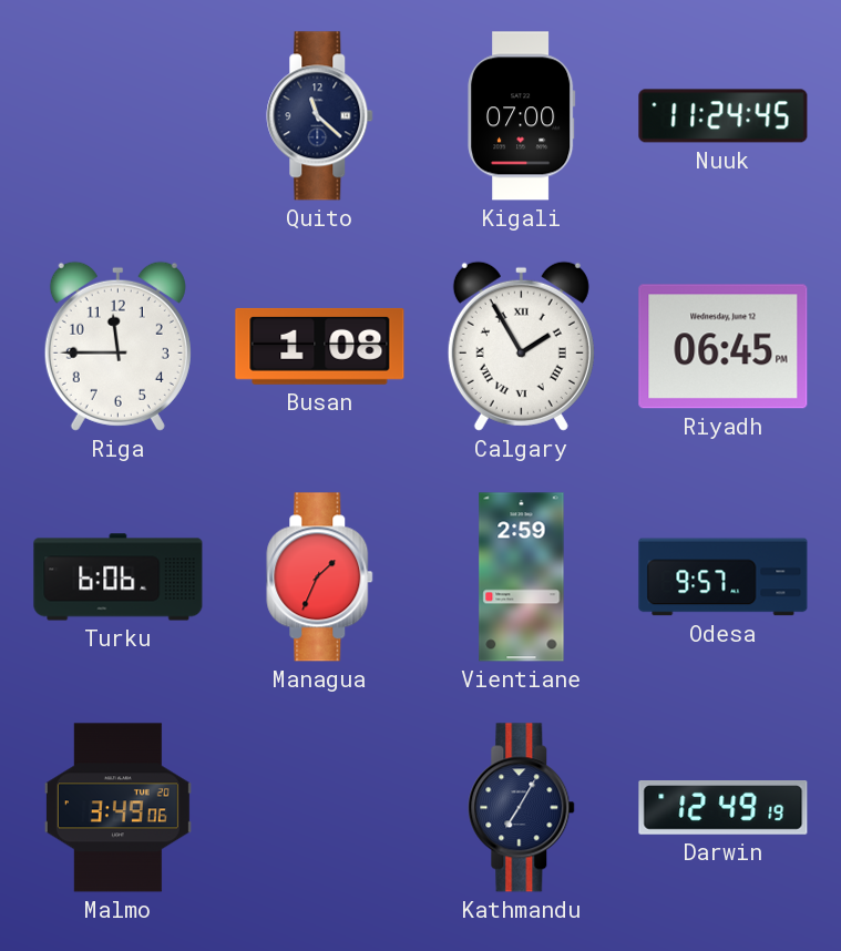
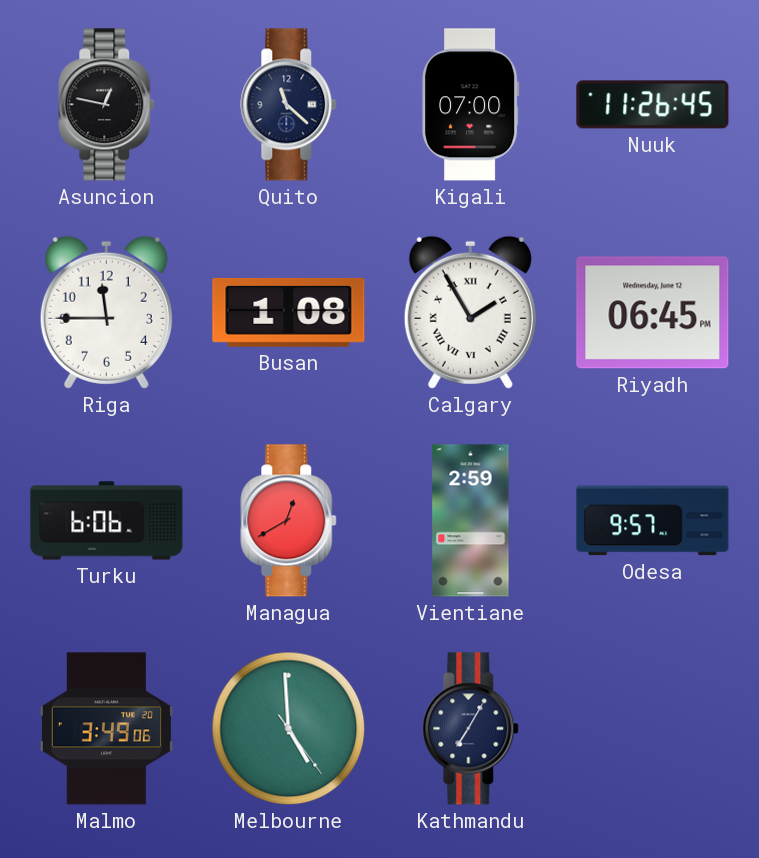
Asuncion: none -> 12:47 (107, 105)
Nuuk: 11:24 -> 11:26 (653, 105)
Managua: 1:34 -> 12:40 (289, 521)
Melbourne: none -> 4:59 (289, 729)
Darwin: 12:49 -> none (724, 808)
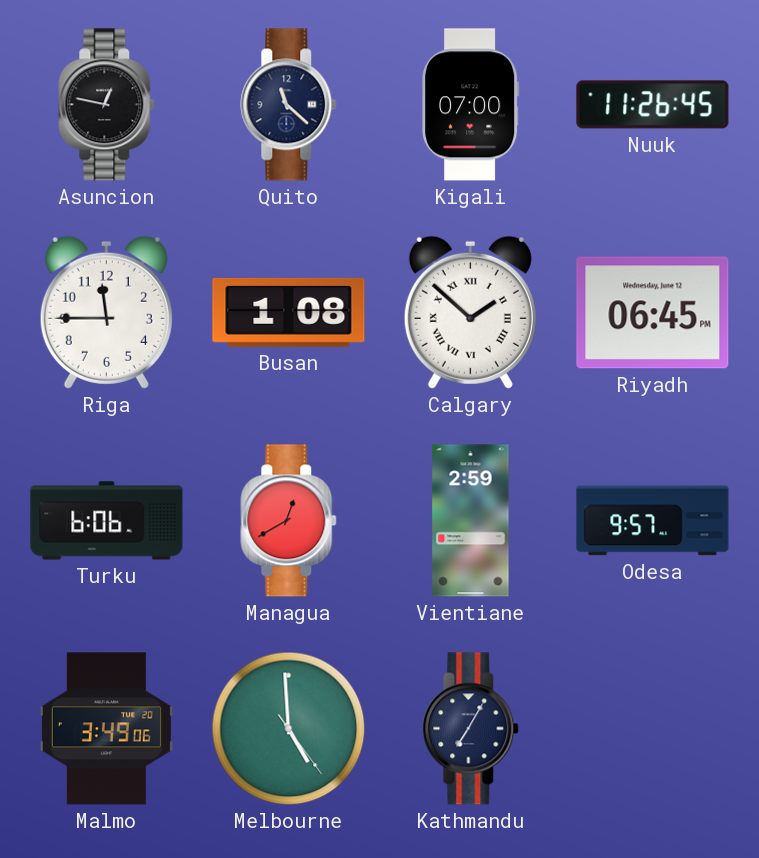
Calgary: 1:55 -> 1:52 (470, 312)
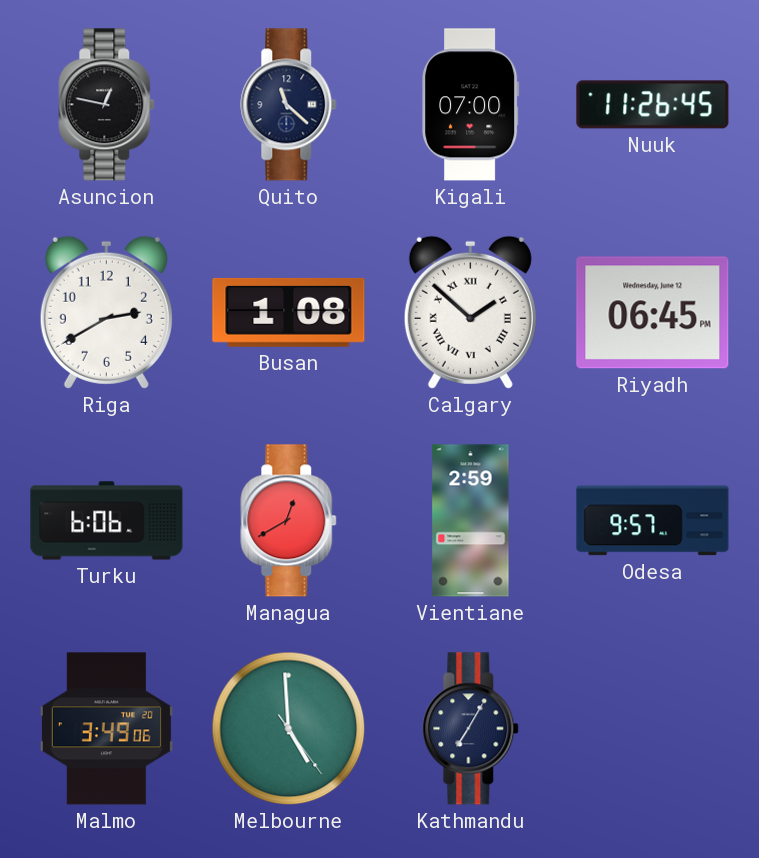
Riga: 11:45 -> 2:40 (106, 312)
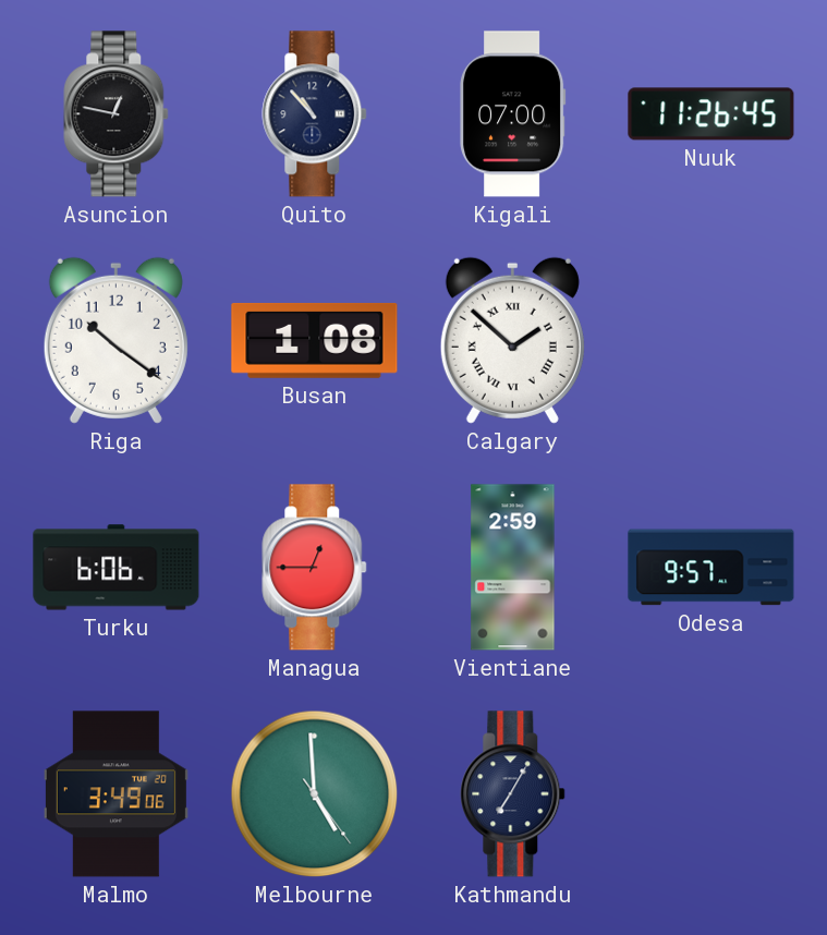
Quito: 11:22 -> 10:53 (315, 114)
Riga: 2:40 -> 10:21 (115, 340)
Riyadh: 06:45 -> none (653, 313)
Managua: 12:40 -> 12:45 (315, 568)
